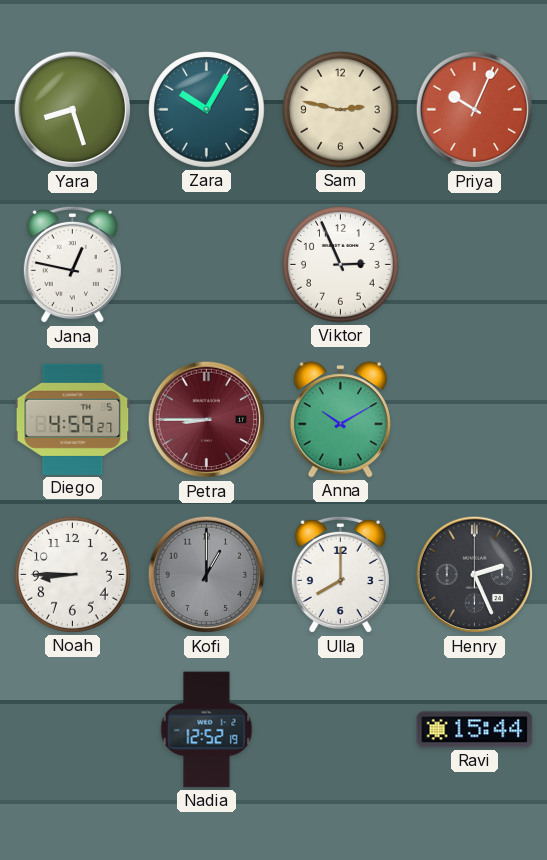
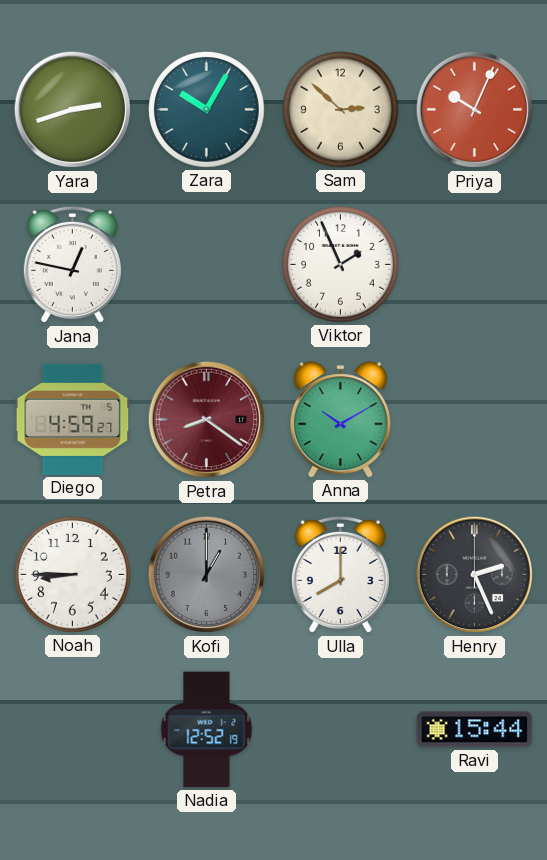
Yara: 8:27 -> 2:42 (73, 110)
Sam: 2:47 -> 2:52 (341, 110)
Viktor: 2:56 -> 1:56 (341, 265)
Petra: 8:45 -> 8:21 (207, 420)
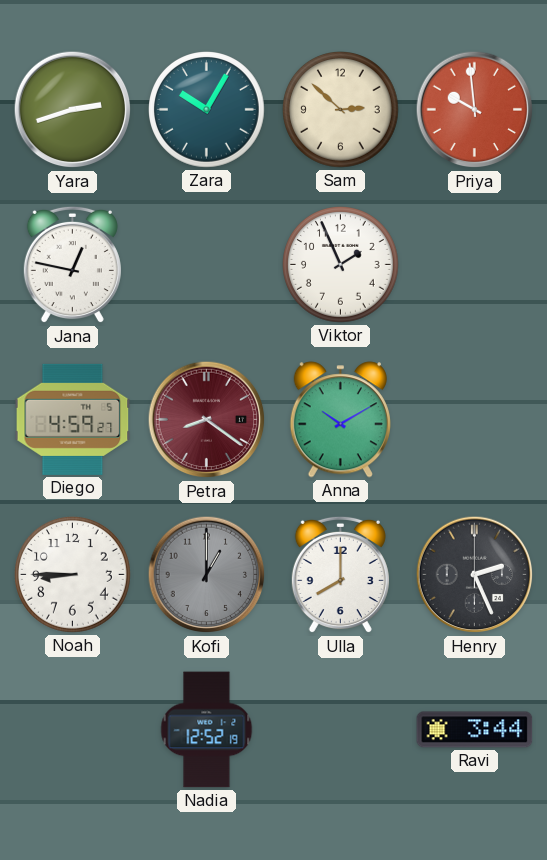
Priya: 10:04 -> 9:59 (475, 110)
Ravi: 15:44 -> 3:44 (475, 730)
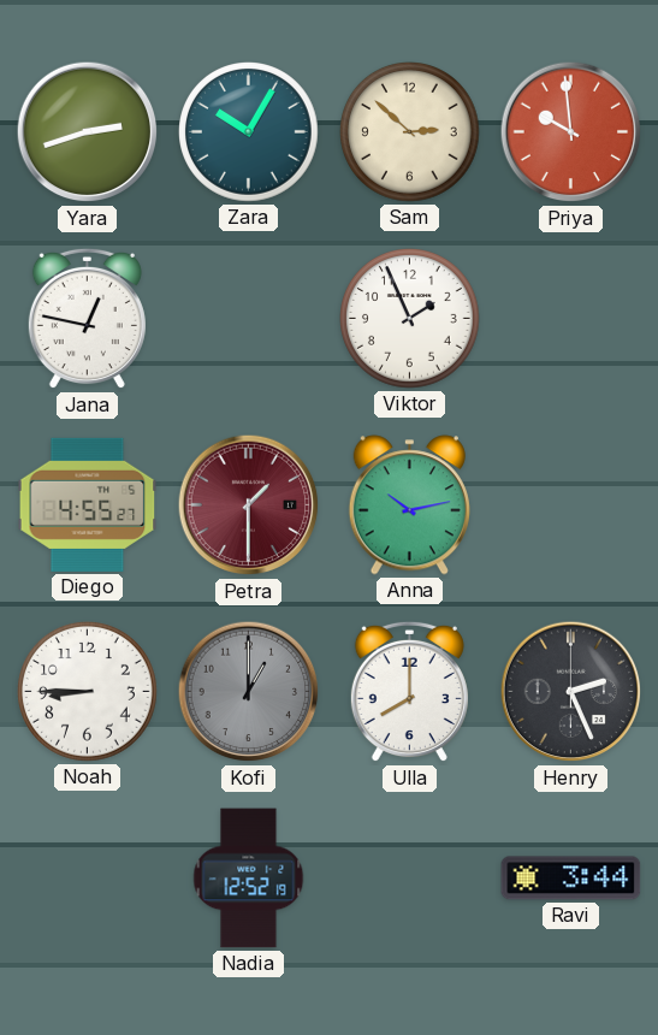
Diego: 4:59 -> 4:55 (88, 504)
Petra: 8:21 -> 1:30 (249, 505)
Anna: 10:10 -> 10:13 (409, 505)
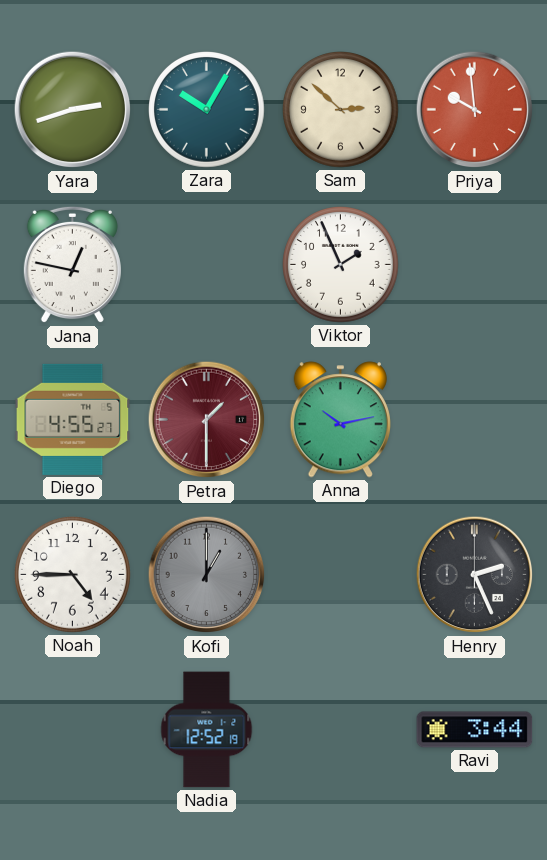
Noah: 8:45 -> 4:45 (73, 575)
Ulla: 8:00 -> none (409, 692)
